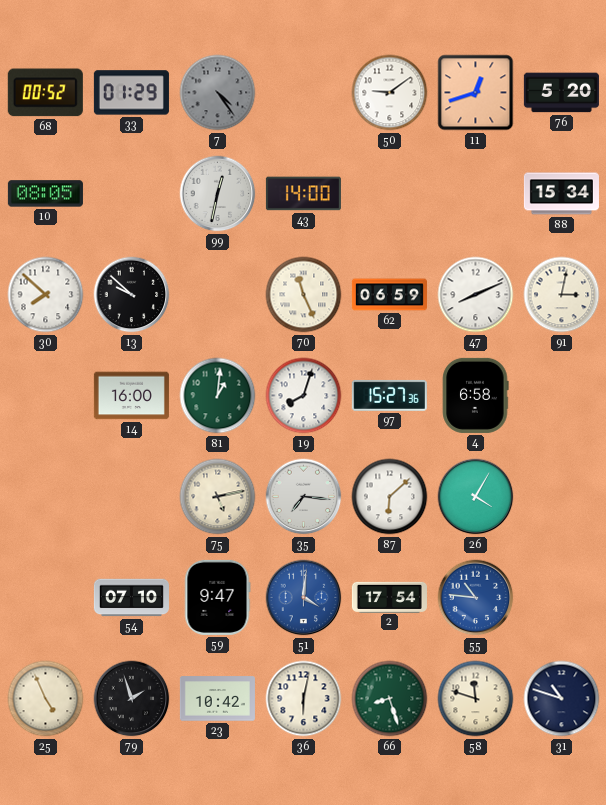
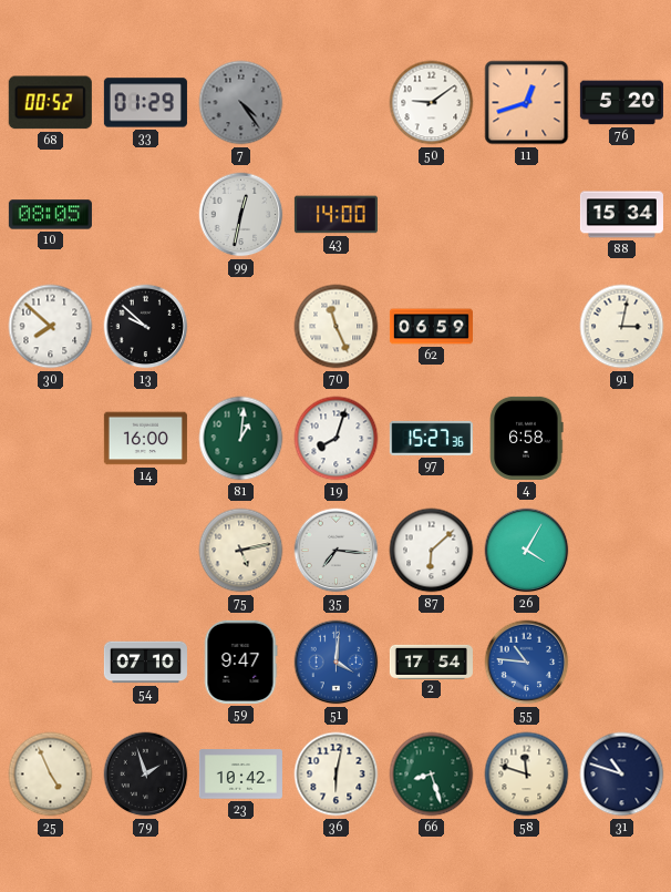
47: 8:11 -> none (476, 295)
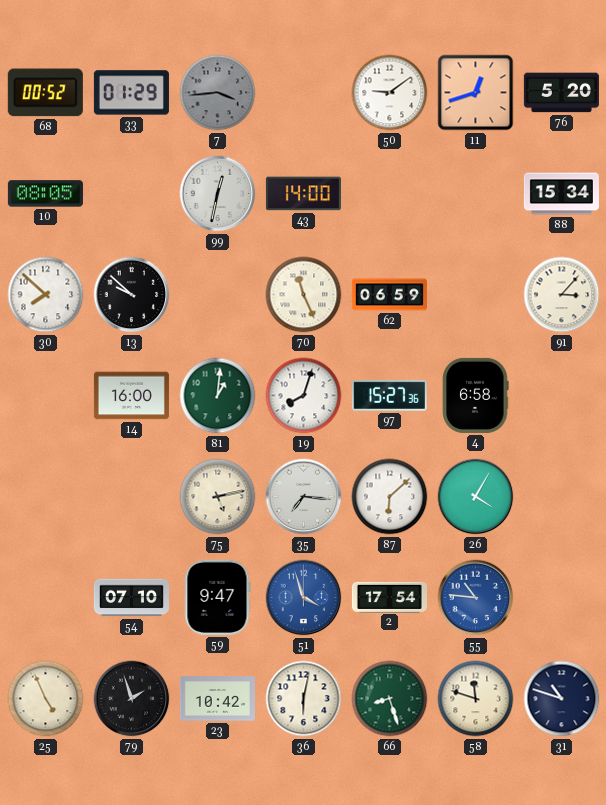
7: 4:24 -> 3:44 (218, 93)
91: 3:02 -> 3:07 (562, 295)
51: 4:01 -> 3:57 (304, 598)
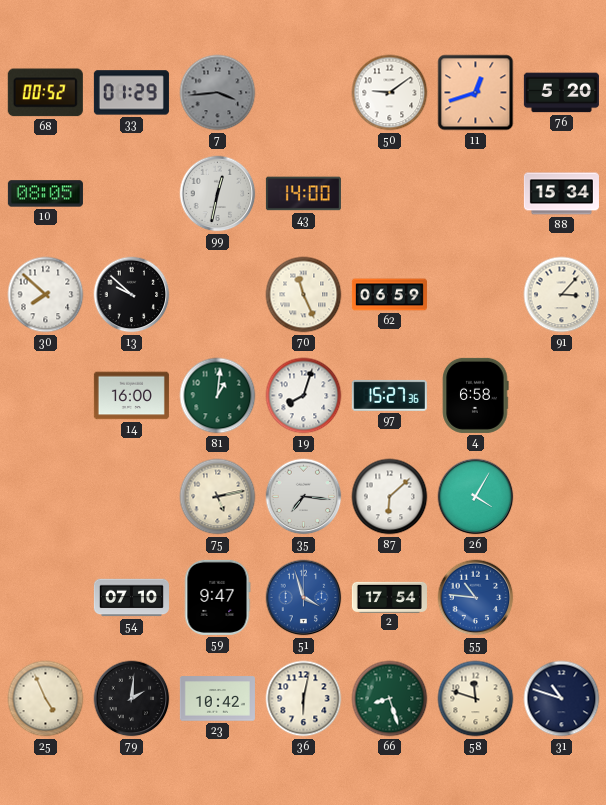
79: 1:57 -> 2:01 (132, 699)
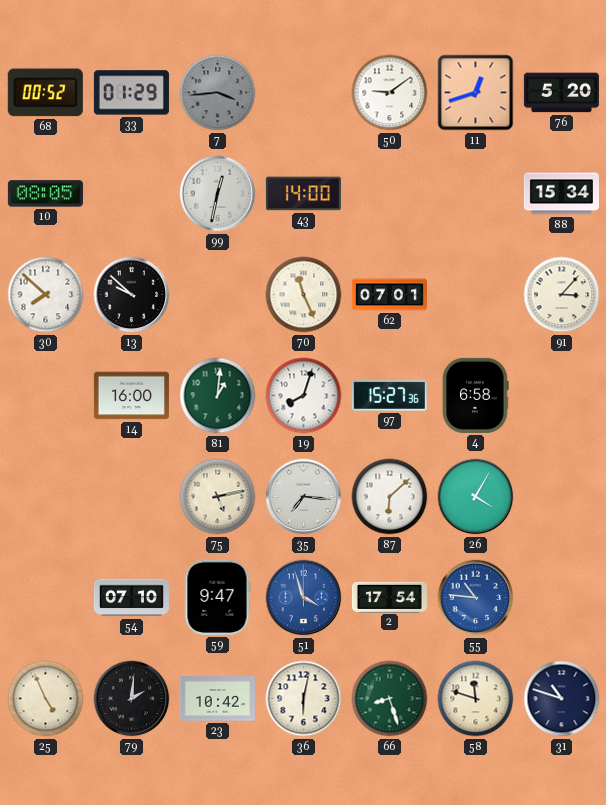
62: 06:59 -> 07:01 (389, 295)
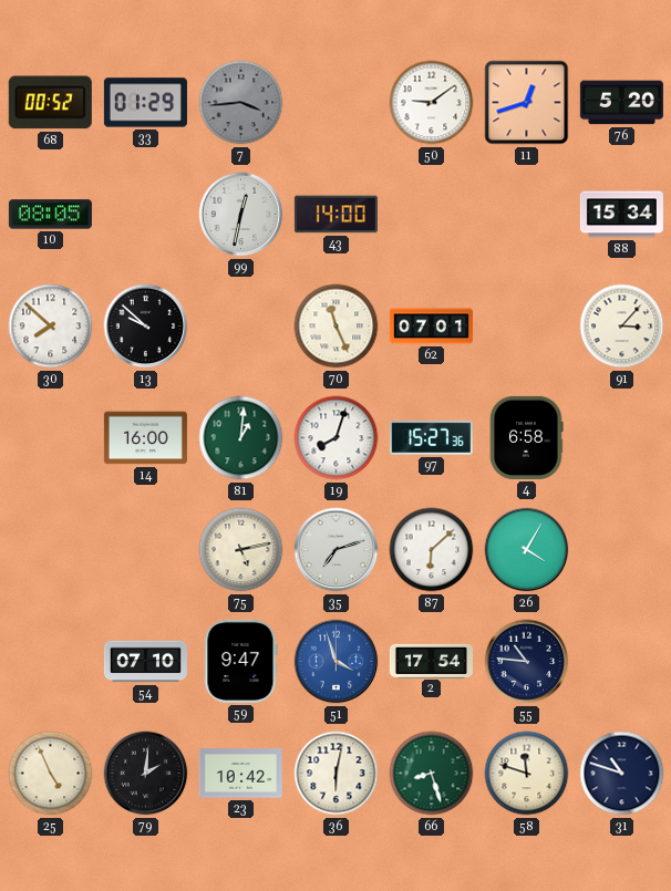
35: 7:16 -> 7:12 (337, 550)
55 dial: blue -> navy (527, 662)
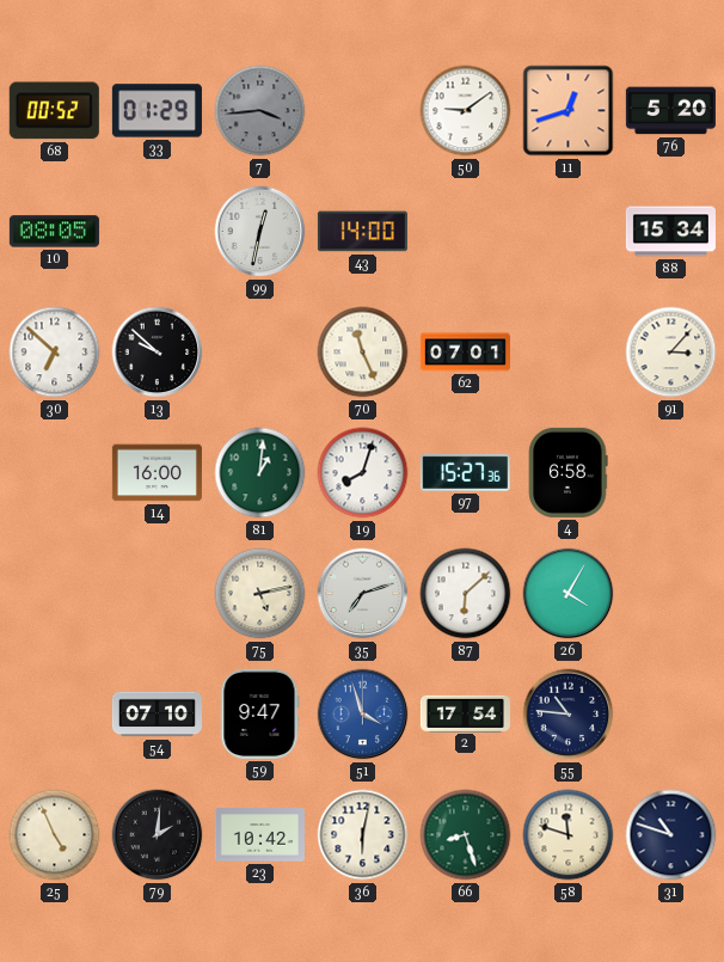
30: 7:52 -> 6:52 (55, 353)
